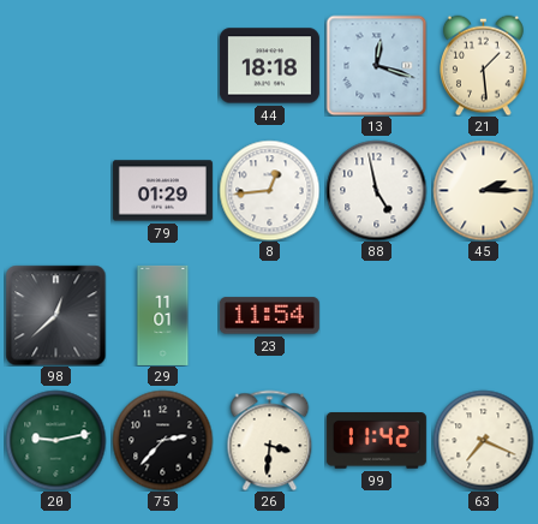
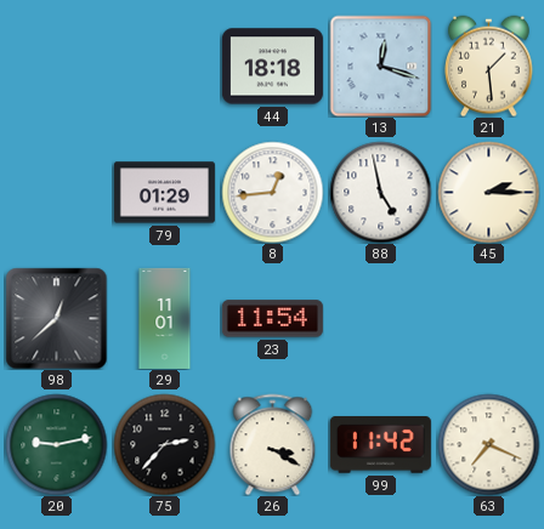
26: 3:31 -> 3:20 (273, 444)
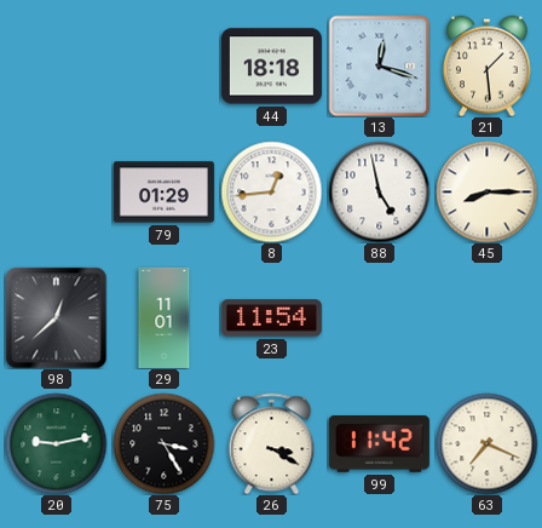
45: 2:15 -> 8:15 (486, 191)
75: 2:37 -> 3:25 (163, 443)
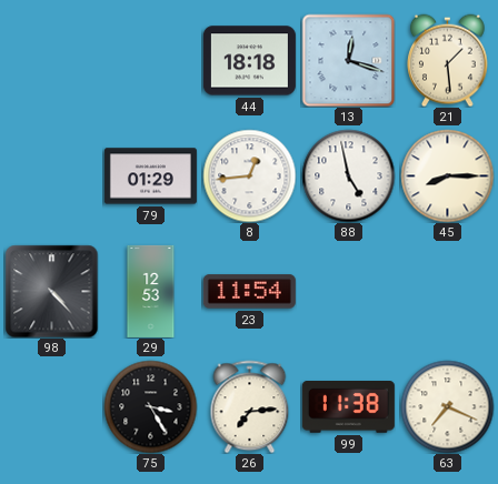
98: 12:38 -> 4:23 (51, 291)
29: 11:01 -> 12:53 (151, 291)
20: 9:13 -> none (56, 443)
26: 3:20 -> 7:14 (250, 406)
99: 11:42 -> 11:38 (348, 407)
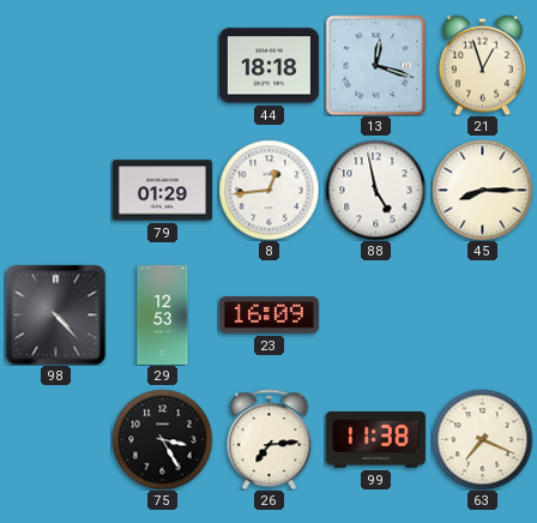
21: 1:29 -> 12:57 (483, 65)
23: 11:54 -> 16:09 (268, 315)
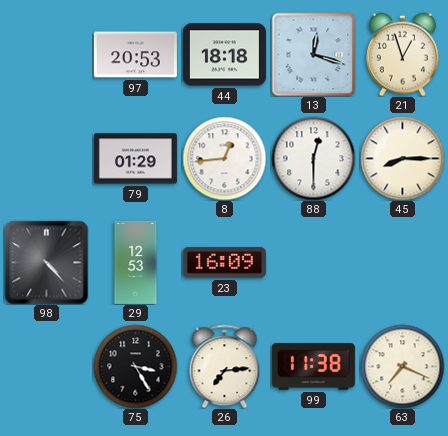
97: none -> 20:53 (135, 55)
88: 4:58 -> 12:30 (313, 158)
